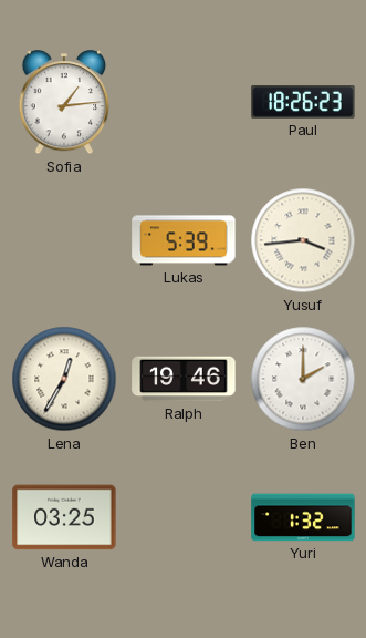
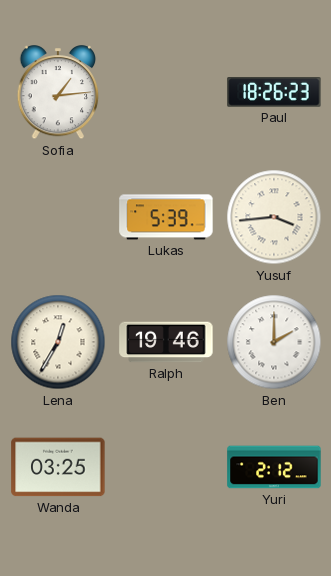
Yuri: 1:32 -> 2:12 (274, 467)
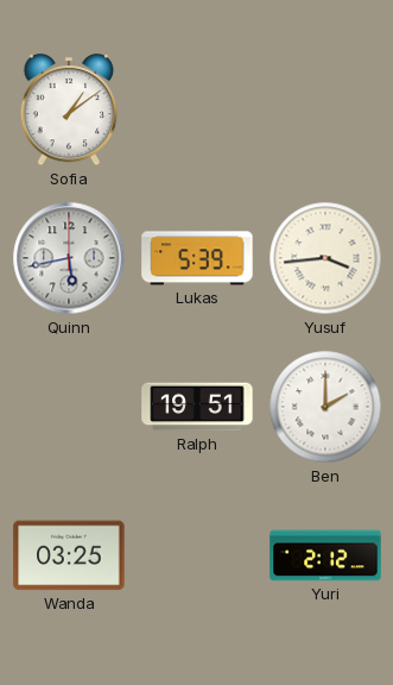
Sofia: 1:14 -> 1:09 (69, 111)
Paul: 18:26 -> none (274, 93)
Quinn: none -> 5:43 (69, 258)
Lena: 12:35 -> none (58, 342)
Ralph: 19:46 -> 19:51 (197, 407)
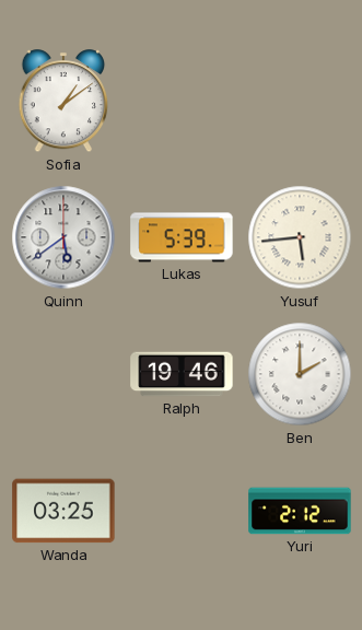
Quinn: 5:43 -> 5:39 (63, 237)
Yusuf: 3:44 -> 5:44 (300, 237)
Ralph: 19:51 -> 19:46 (182, 374)
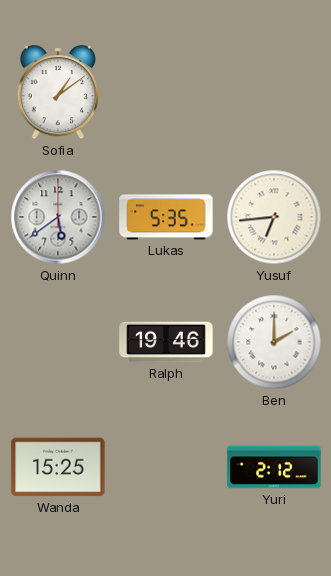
Lukas: 5:39 -> 5:35 (166, 217)
Yusuf: 5:44 -> 6:44 (274, 217)
Wanda: 03:25 -> 15:25 (58, 467)
